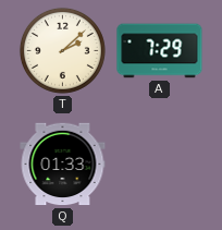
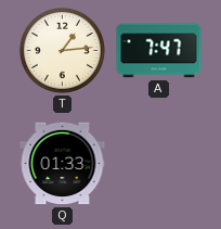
T: 2:08 -> 1:14 (62, 50)
A: 7:29 -> 7:47 (159, 51)
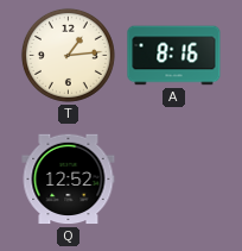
A: 7:47 -> 8:16 (174, 56)
Q: 01:33 -> 12:52 (69, 180)
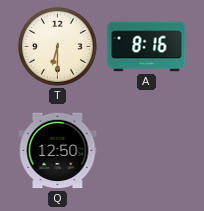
T: 1:14 -> 6:30 (57, 46)
Q: 12:52 -> 12:50 (58, 151)
